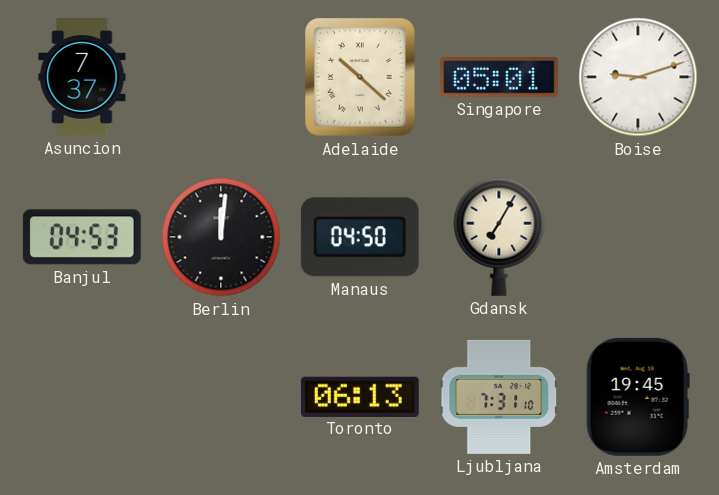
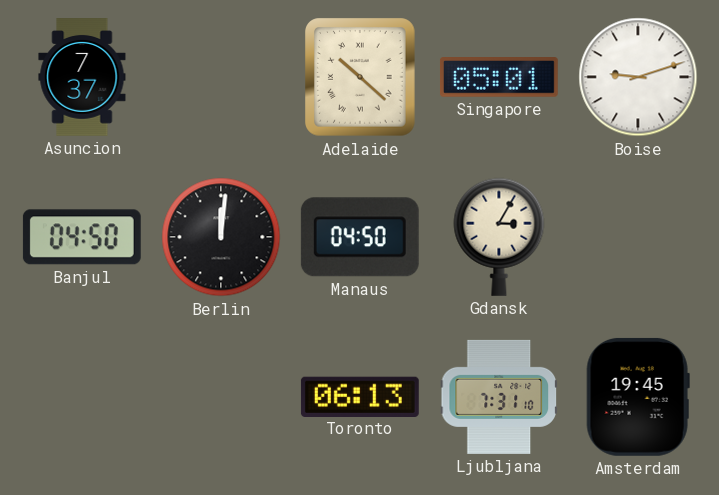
Banjul: 04:53 -> 04:50 (82, 237)
Gdansk: 7:05 -> 3:05 (499, 237)
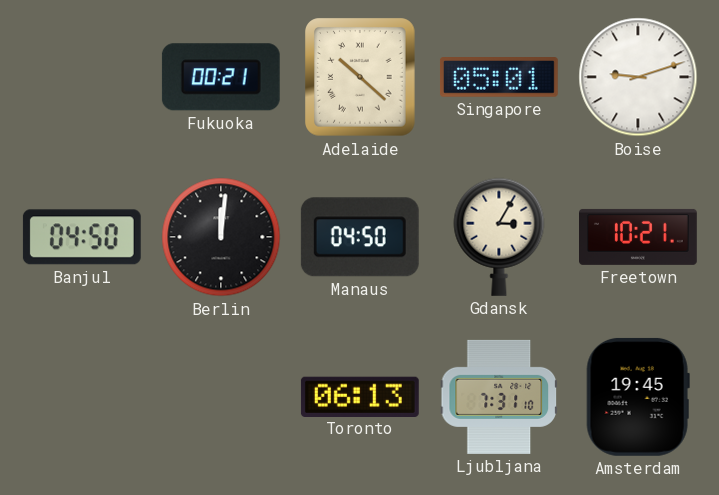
Asuncion: 7:37 -> none (82, 78)
Fukuoka: none -> 00:21 (221, 77)
Freetown: none -> 10:21 (639, 237)
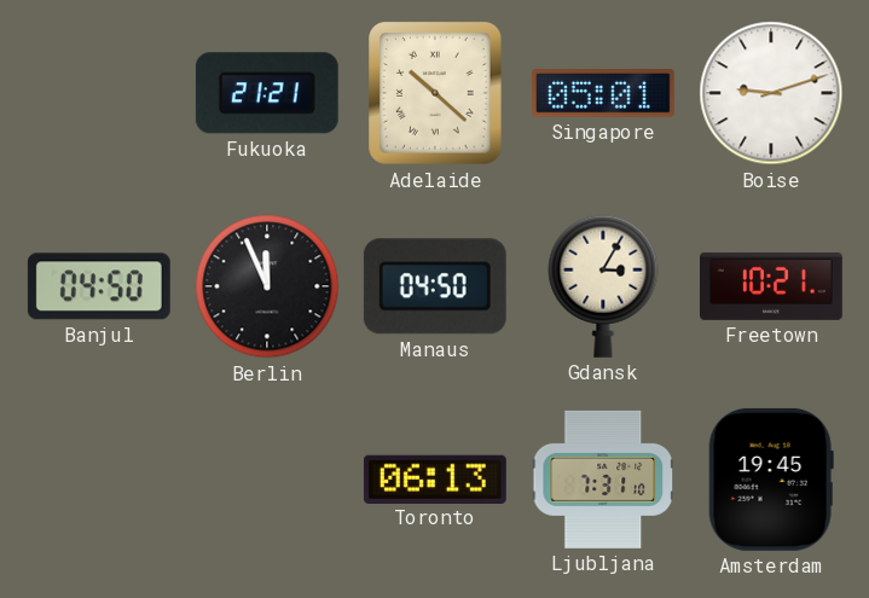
Fukuoka: 00:21 -> 21:21 (267, 93)
Berlin: 12:01 -> 11:56 (267, 286)
